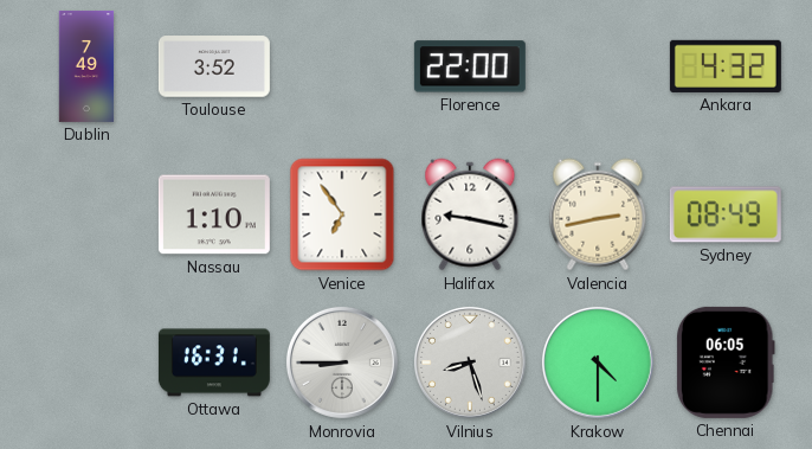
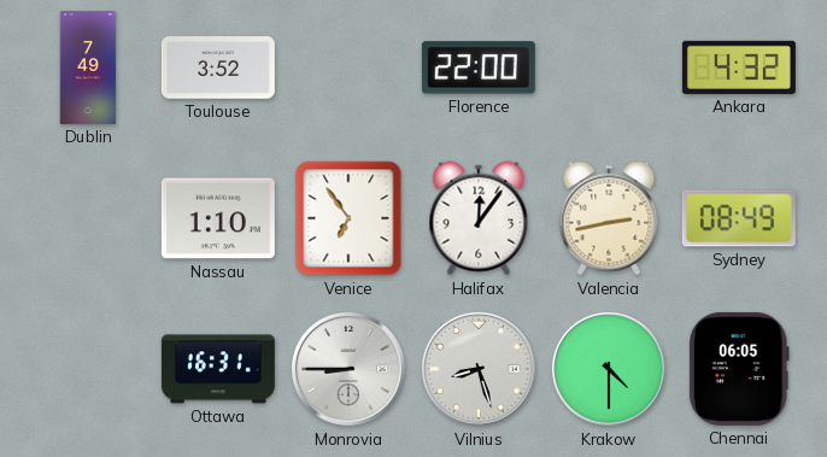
Halifax: 9:17 -> 12:06 (479, 218)
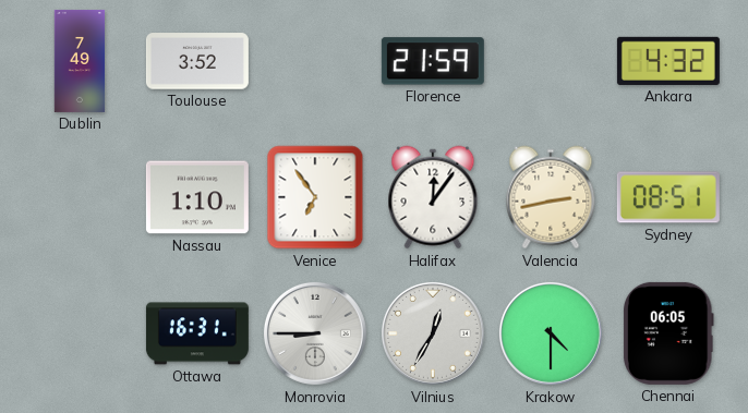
Florence: 22:00 -> 21:59 (433, 61)
Sydney: 08:49 -> 08:51 (668, 197)
Vilnius: 8:27 -> 12:35 (433, 333)
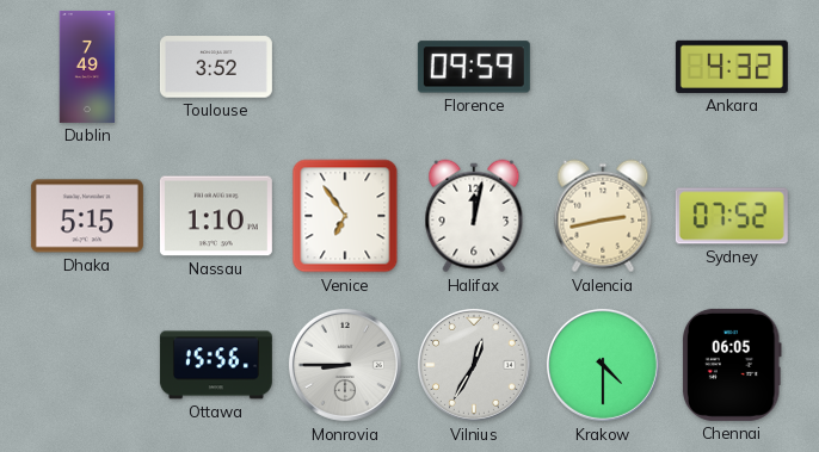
Florence: 21:59 -> 09:59 (474, 67)
Dhaka: none -> 5:15 (87, 216)
Halifax: 12:06 -> 12:02 (474, 216)
Sydney: 08:51 -> 07:52 (732, 216)
Ottawa: 16:31 -> 15:56 (216, 365)
